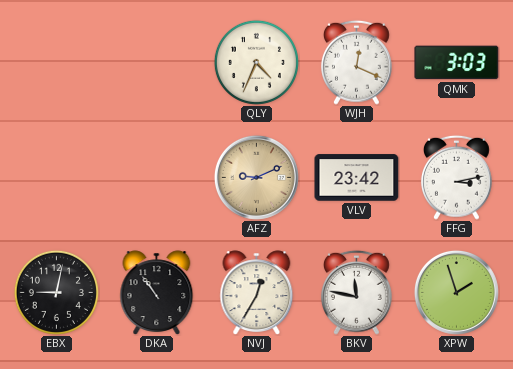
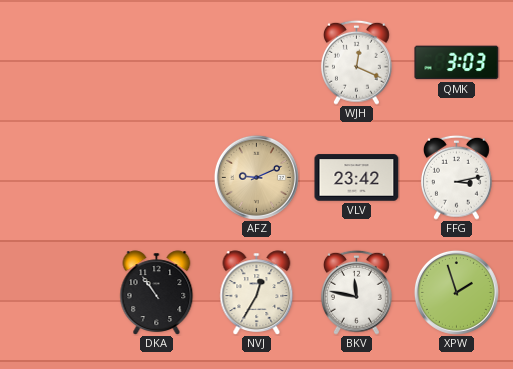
QLY: 4:34 -> none (256, 62)
EBX: 9:02 -> none (56, 292)
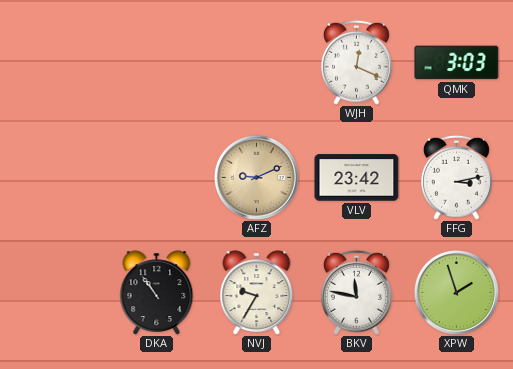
NVJ: 12:35 -> 9:35 (257, 293)
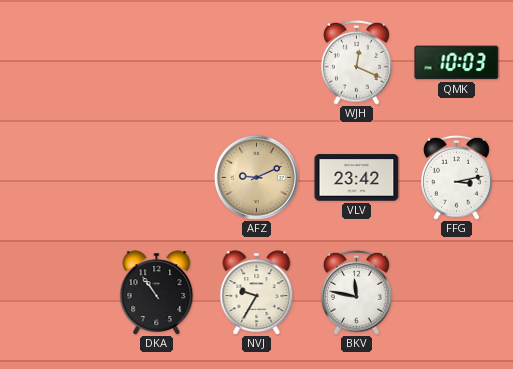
QMK: 3:03 -> 10:03 (457, 63)
XPW: 1:57 -> none (456, 292)
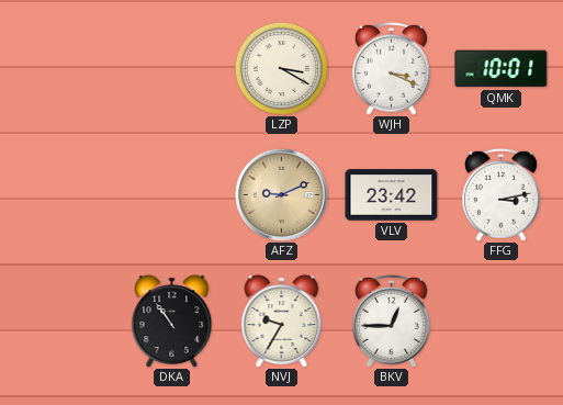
LZP: none -> 3:20 (281, 68)
WJH: 12:19 -> 3:19 (391, 68)
QMK: 10:03 -> 10:01 (502, 69)
BKV: 11:47 -> 12:45 (391, 320)
